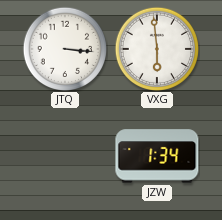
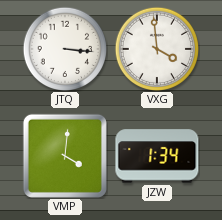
VXG: 5:59 -> 3:59 (156, 48)
VMP: none -> 4:01 (65, 156)
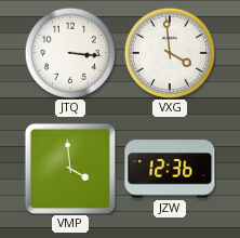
VMP: 4:01 -> 3:59 (70, 169)
JZW: 1:34 -> 12:36 (170, 169)
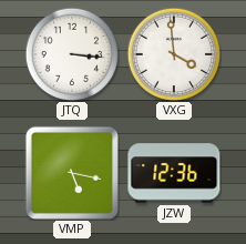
VMP: 3:59 -> 5:17 (72, 173)
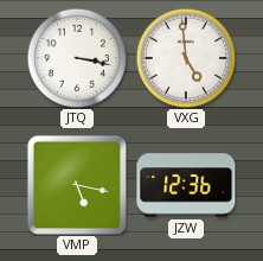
JTQ: 3:16 -> 3:17 (76, 57)
VXG: 3:59 -> 4:59 (185, 57)
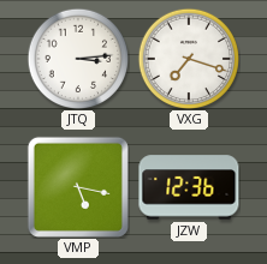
JTQ: 3:17 -> 3:14 (77, 58)
VXG: 4:59 -> 7:18 (188, 58)
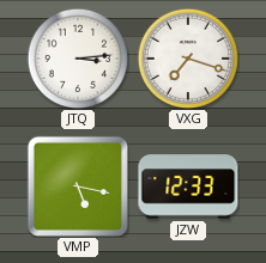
JZW: 12:36 -> 12:33 (188, 186)
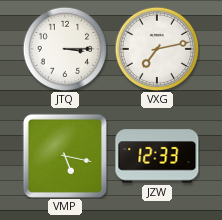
JTQ: 3:14 -> 3:15 (64, 48)
VXG: 7:18 -> 7:13 (156, 48)
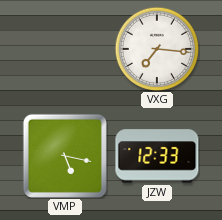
JTQ: 3:15 -> none (64, 48)
VXG: 7:13 -> 7:16 (156, 48)
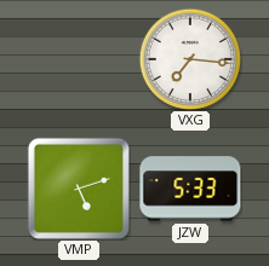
VMP: 5:17 -> 5:12 (79, 189)
JZW: 12:33 -> 5:33 (190, 189)
